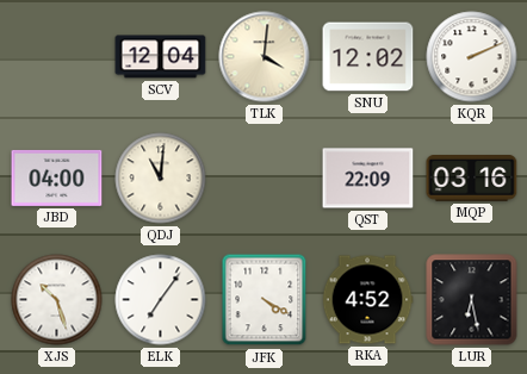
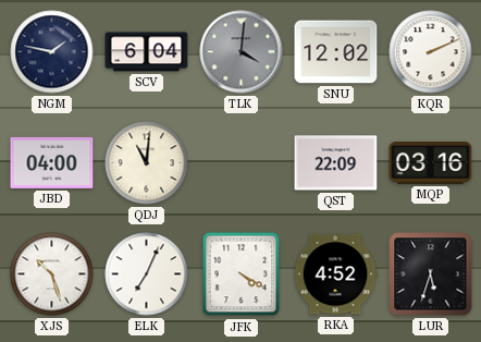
NGM: none -> 1:47 (52, 52)
SCV: 12:04 -> 6:04 (147, 52)
TLK dial: cream -> grey (242, 52)
ELK: 7:06 -> 7:04 (147, 274)
LUR: 6:28 -> 5:33 (431, 274)
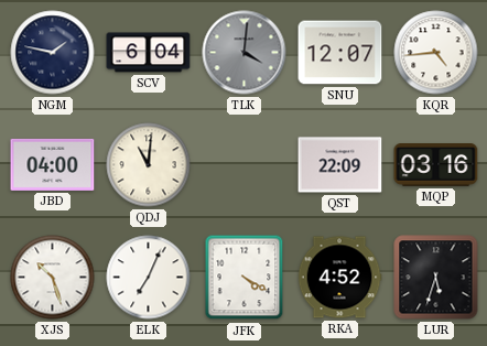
SNU: 12:02 -> 12:07 (340, 53)
KQR: 2:11 -> 4:44 (436, 53)
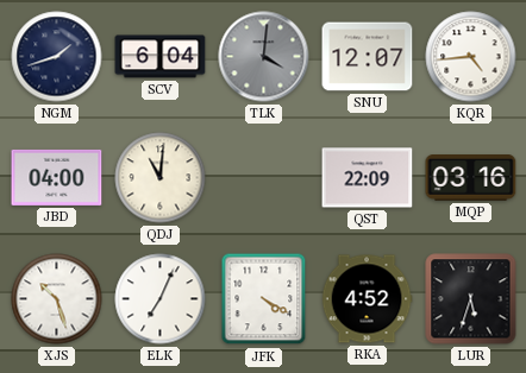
NGM: 1:47 -> 1:42 (57, 57)
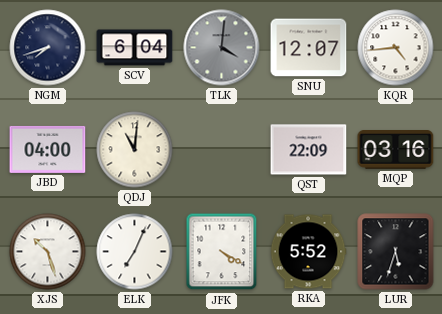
NGM: 1:42 -> 7:42 (48, 48)
RKA: 4:52 -> 5:52 (308, 252)
